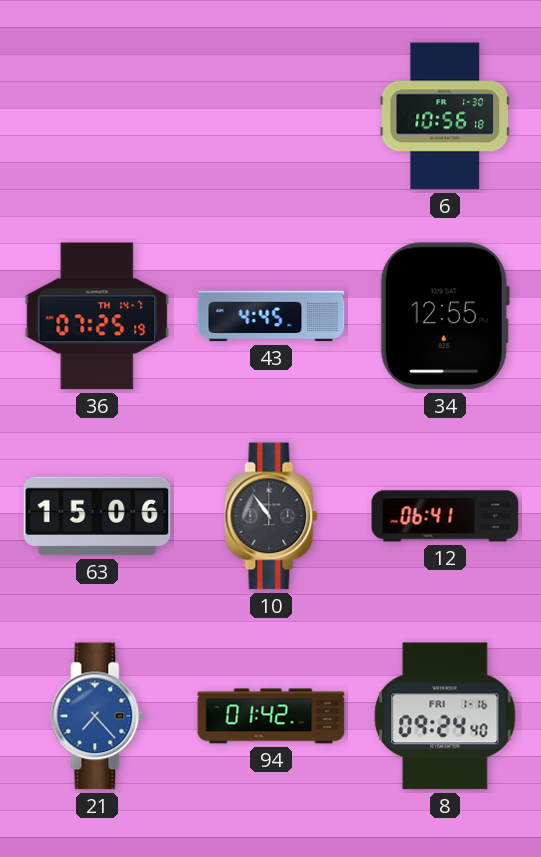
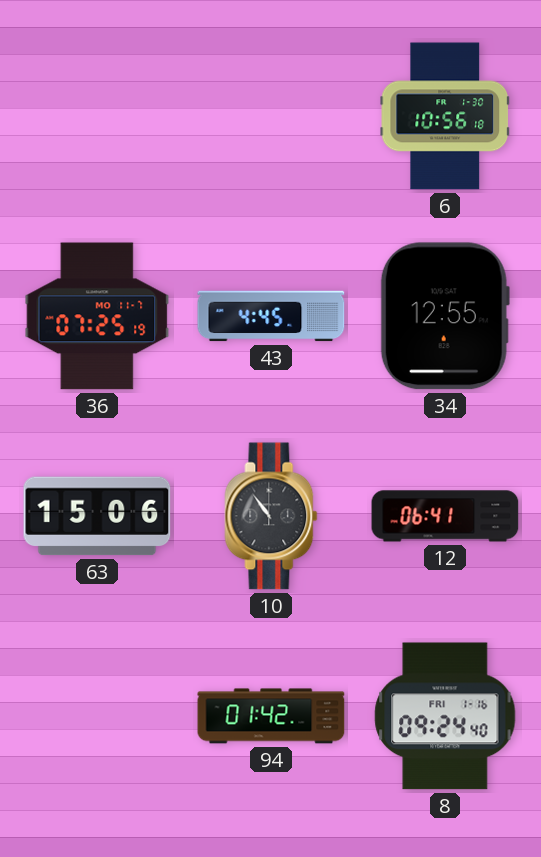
36 date: TH 14-7 -> MO 11-7 (97, 316)
21: 7:23 -> none (97, 716)
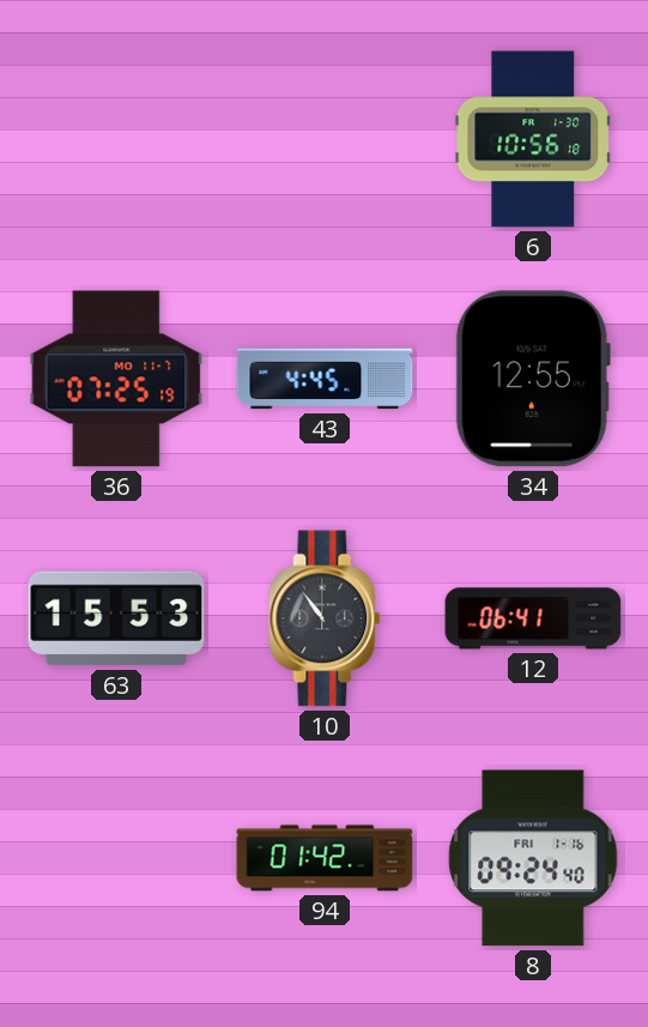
63: 15:06 -> 15:53 (116, 618)
